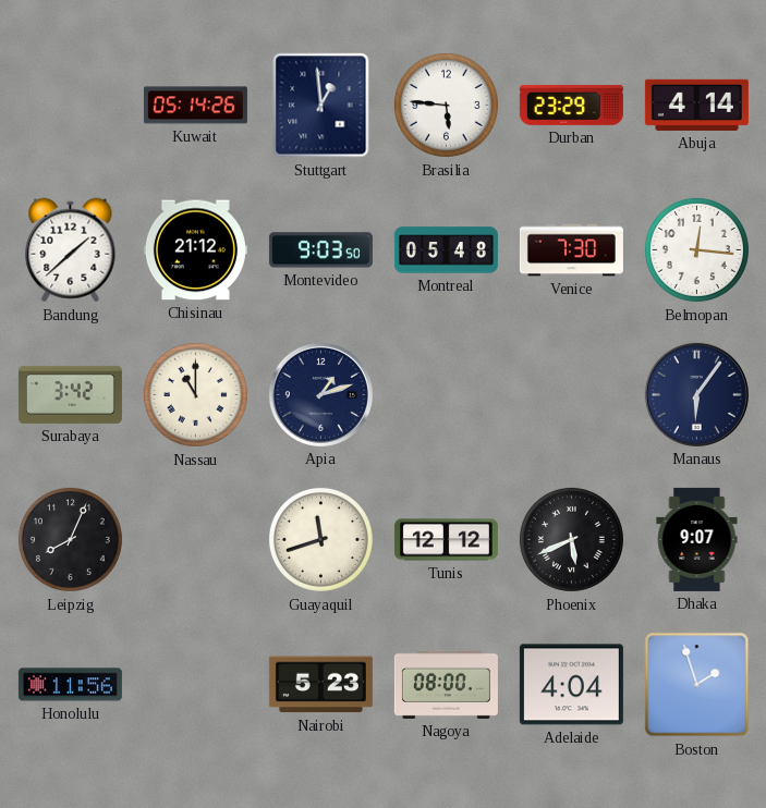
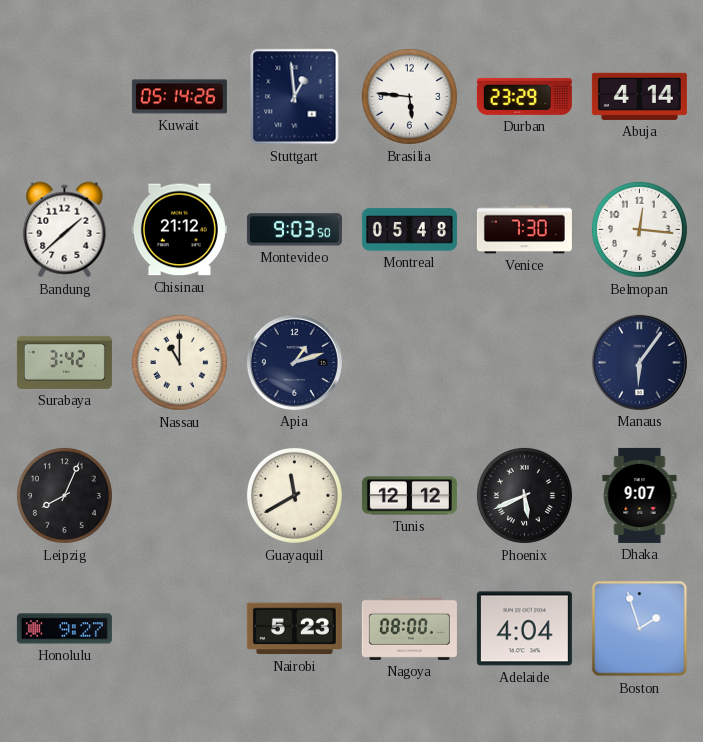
Guayaquil: 11:42 -> 11:40 (294, 495)
Honolulu: 11:56 -> 9:27 (64, 629)
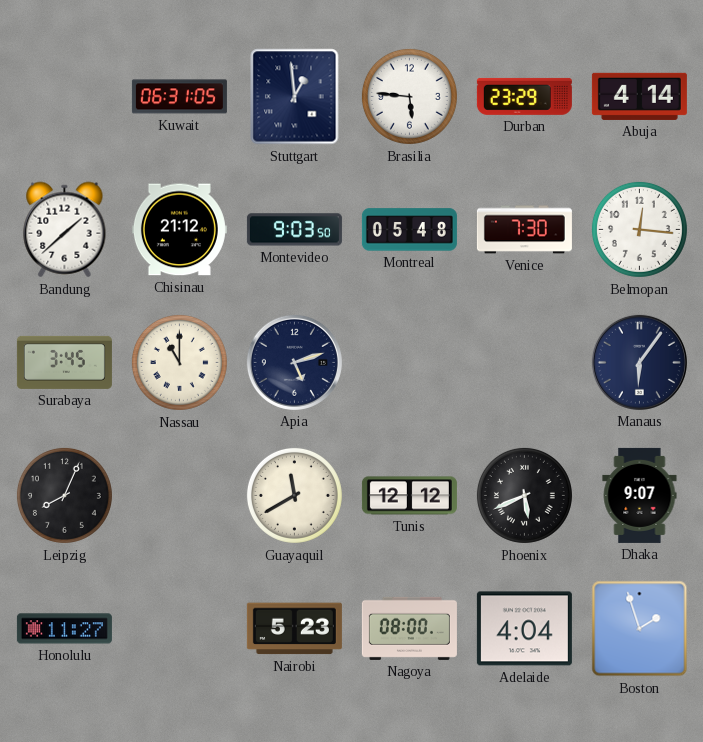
Kuwait: 05:14 -> 06:31 (179, 97)
Surabaya: 3:42 -> 3:45 (64, 362)
Apia: 1:12 -> 5:12 (294, 362)
Honolulu: 9:27 -> 11:27 (64, 629)
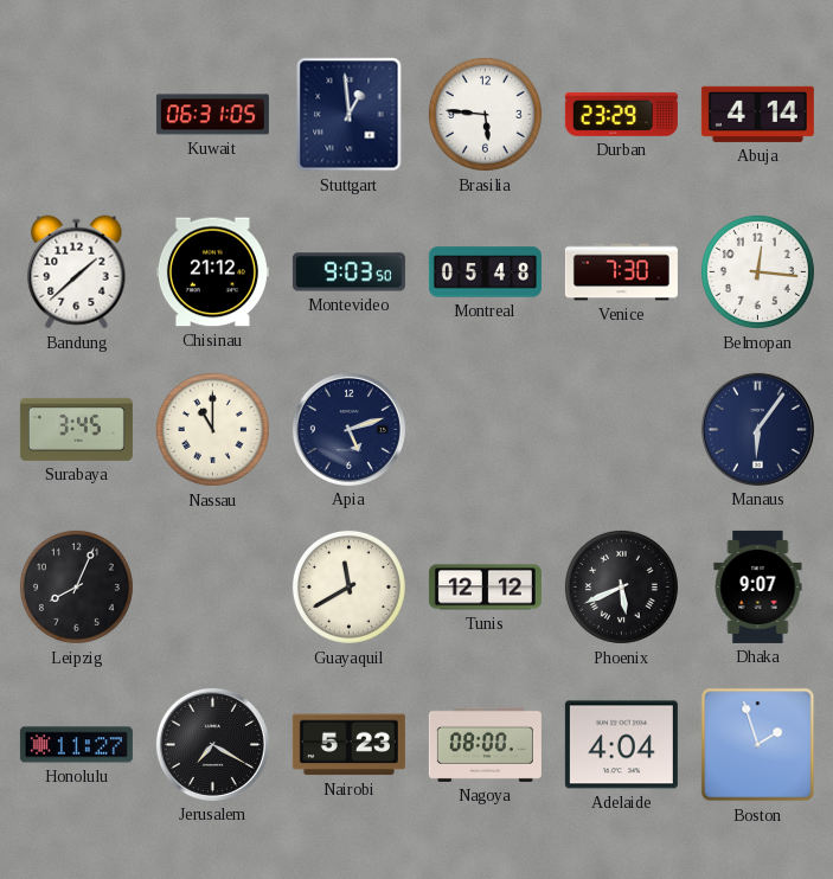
Jerusalem: none -> 7:20 (212, 744)
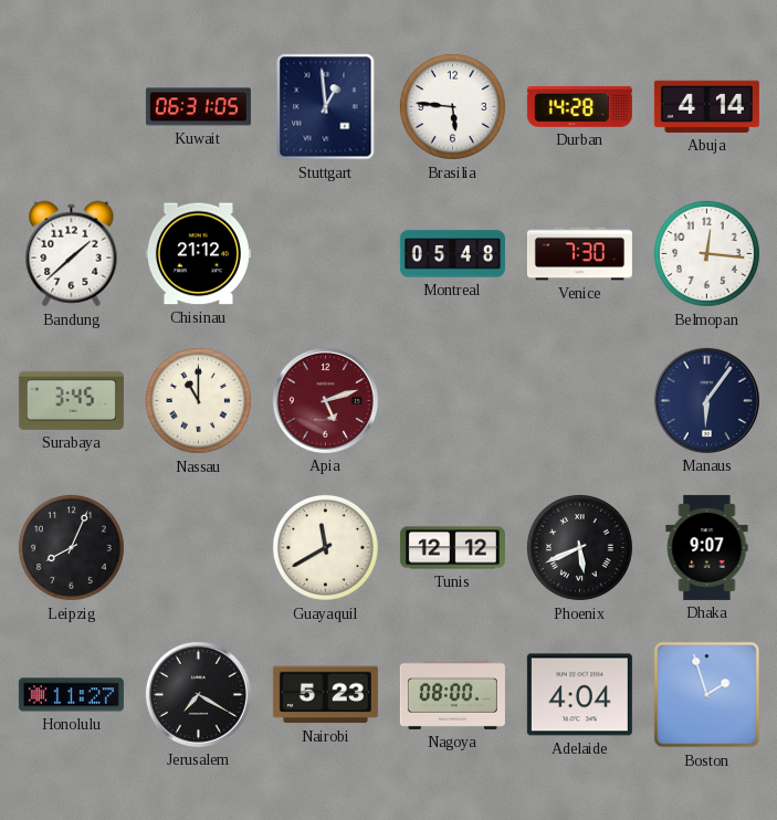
Durban: 23:29 -> 14:28 (579, 106)
Montevideo: 9:03 -> none (348, 272)
Apia dial: navy -> burgundy (325, 400)
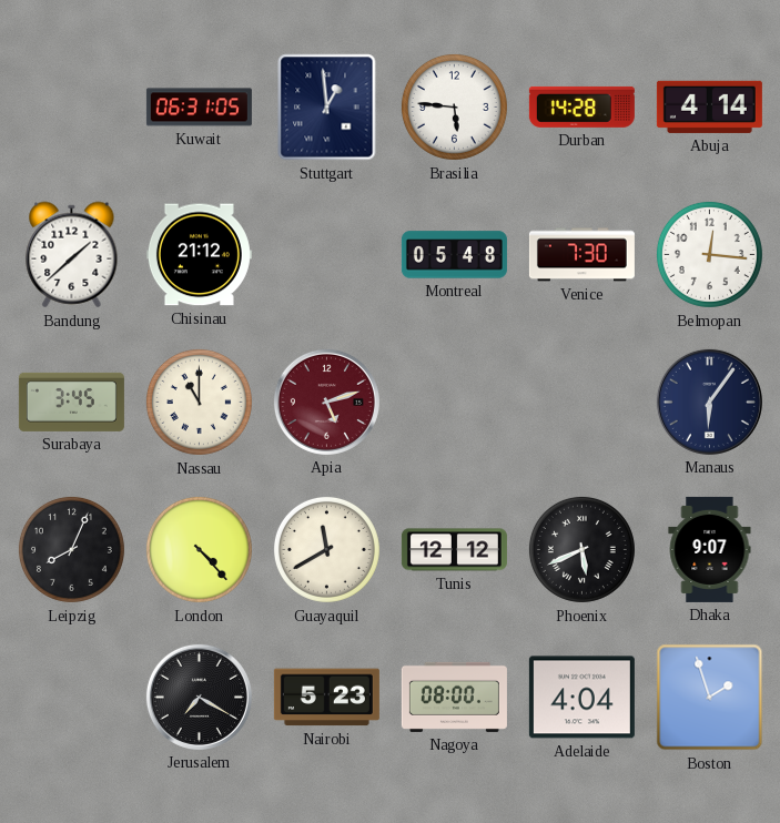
London: none -> 4:23 (199, 549)
Honolulu: 11:27 -> none (71, 695)
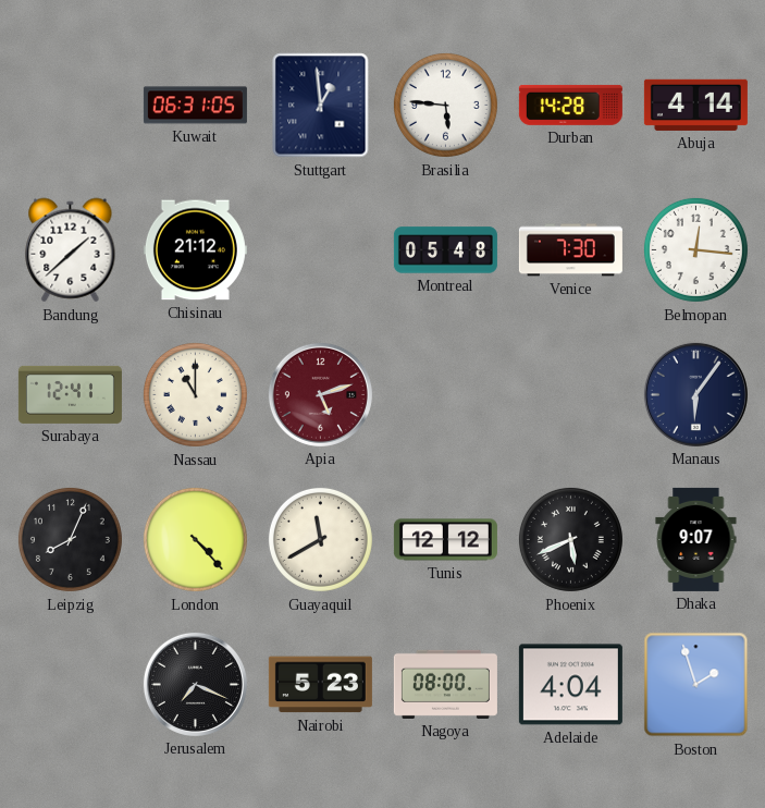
Surabaya: 3:45 -> 12:41 (70, 394)
Jerusalem: 7:20 -> 7:19 (195, 684)
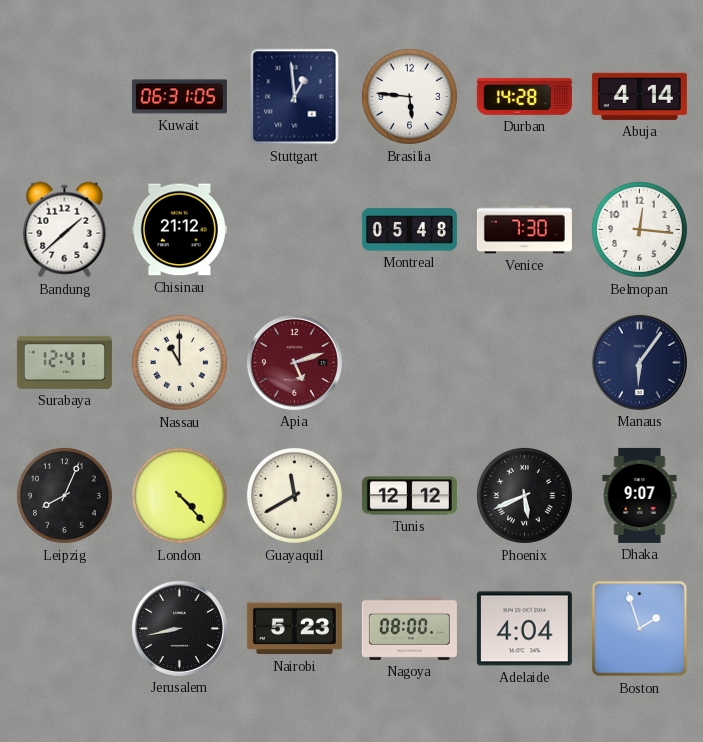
Jerusalem: 7:19 -> 8:43 (179, 628)
